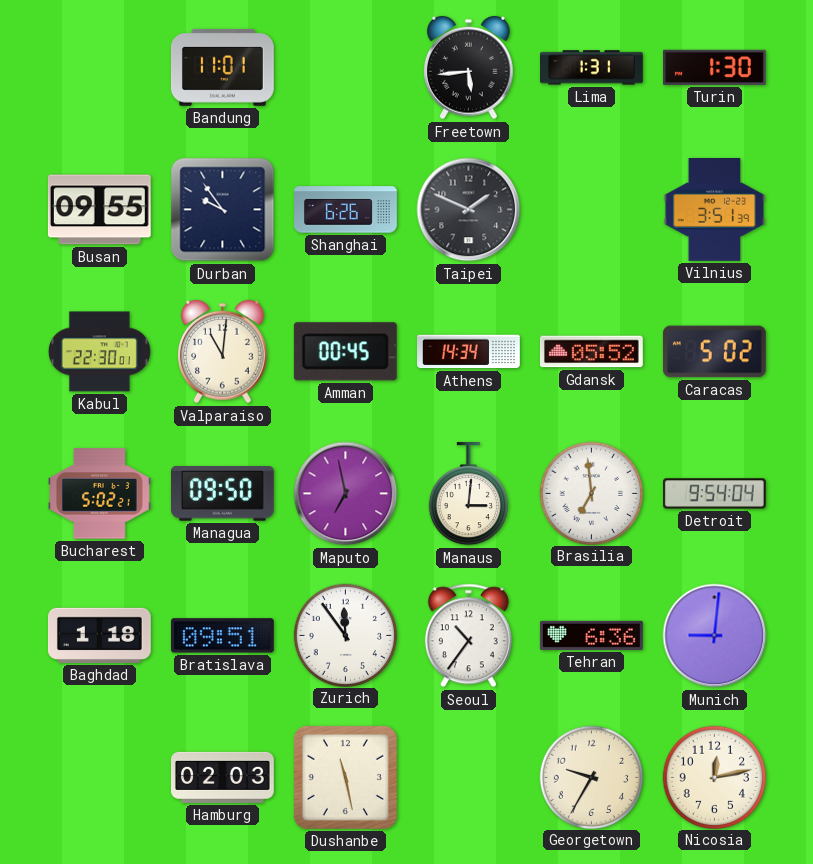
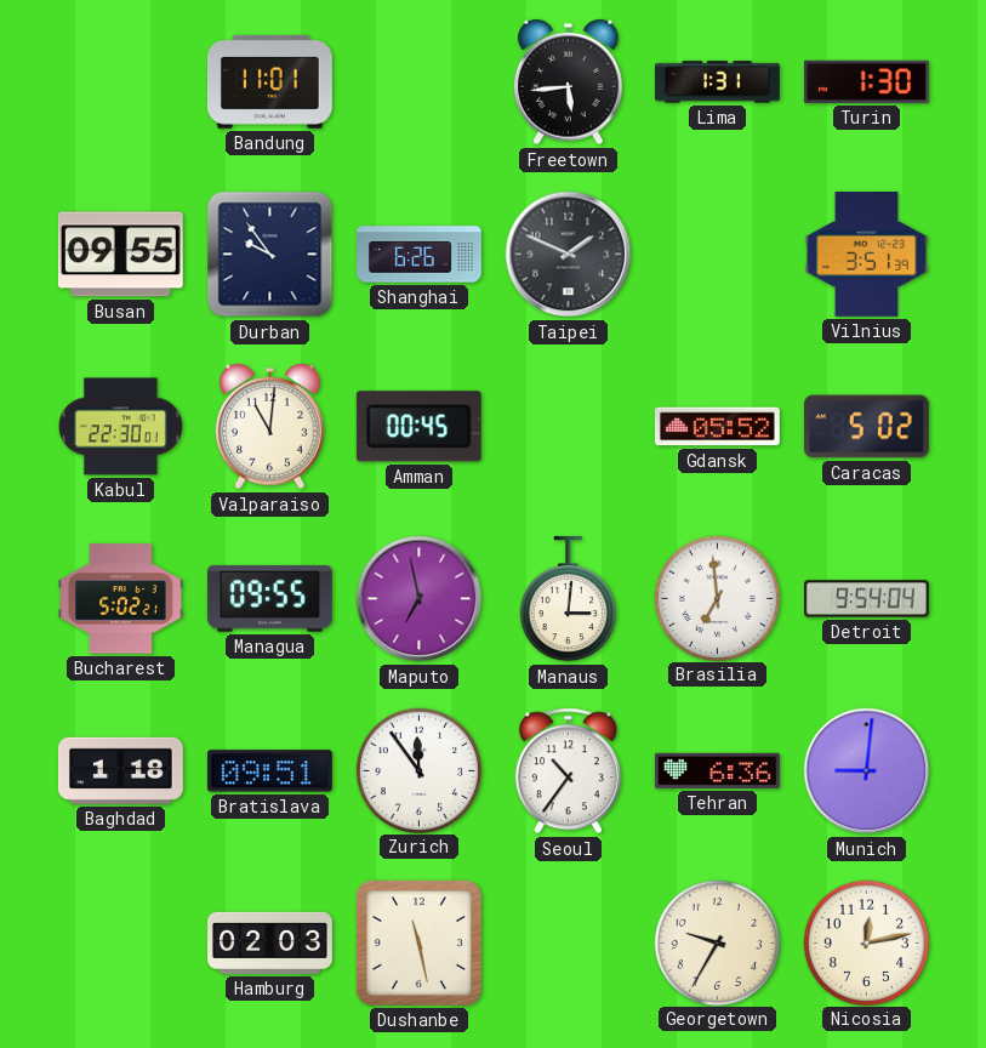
Athens: 14:34 -> none (469, 352)
Managua: 09:50 -> 09:55 (269, 599)
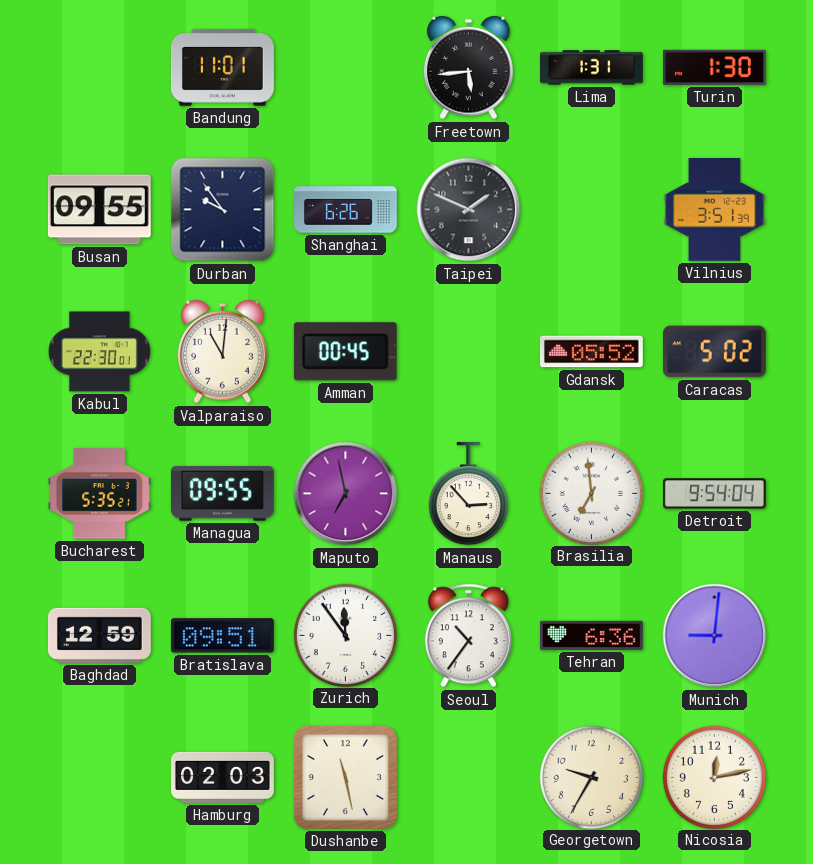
Bucharest: 5:02 -> 5:35 (100, 494)
Manaus: 3:01 -> 2:53 (468, 494)
Baghdad: 1:18 -> 12:59 (99, 635)
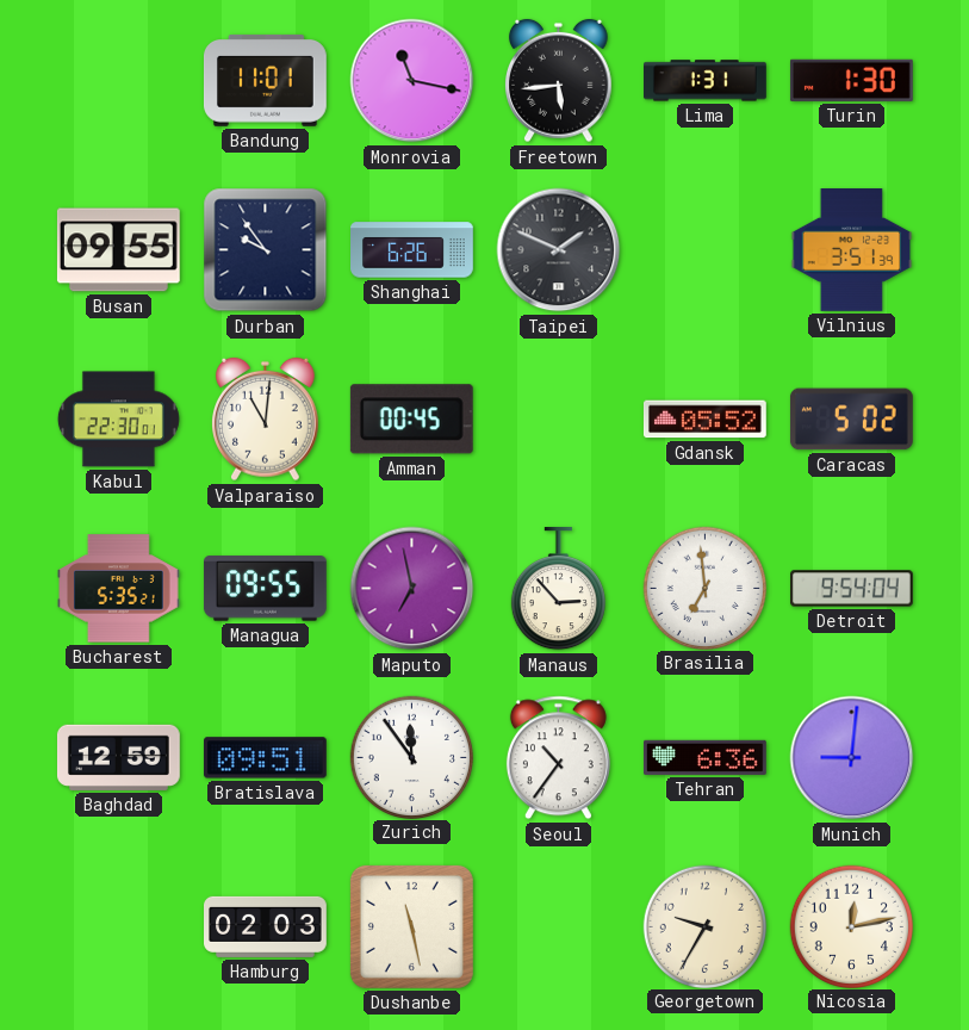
Monrovia: none -> 11:17 (412, 81)
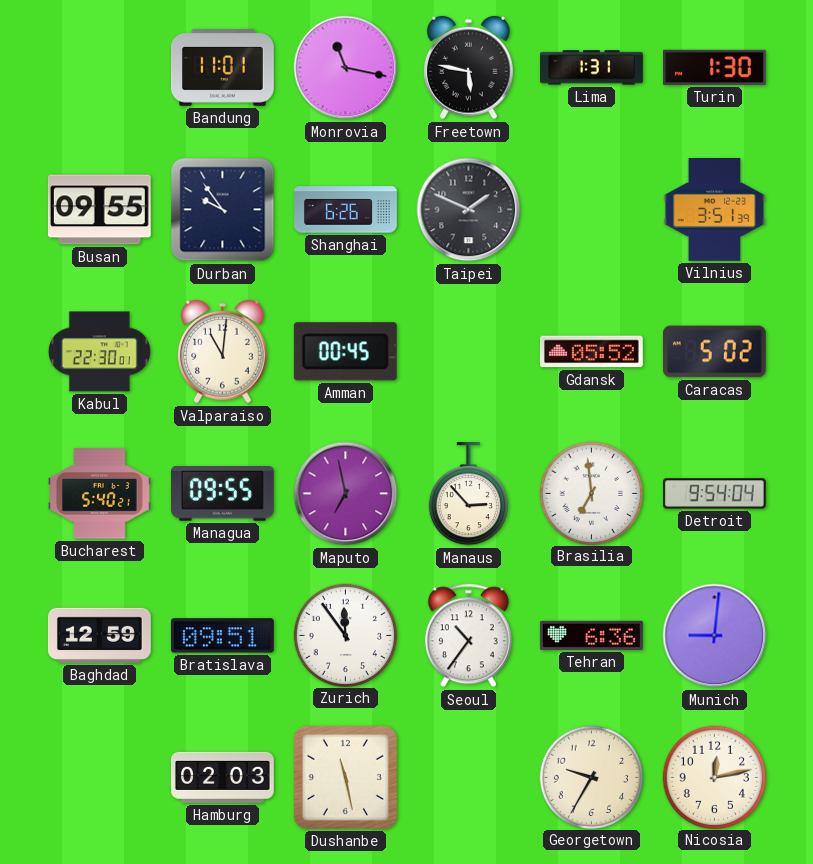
Freetown: 5:44 -> 5:47 (469, 68)
Bucharest: 5:35 -> 5:40 (100, 494)
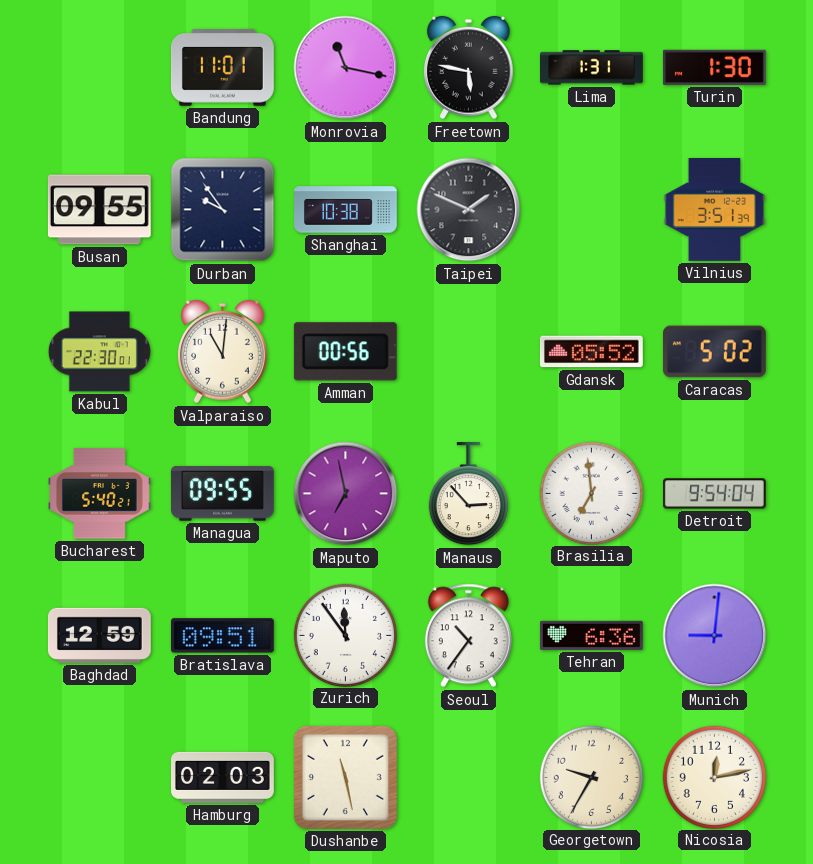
Shanghai: 6:26 -> 10:38 (346, 210)
Amman: 00:45 -> 00:56 (345, 352)
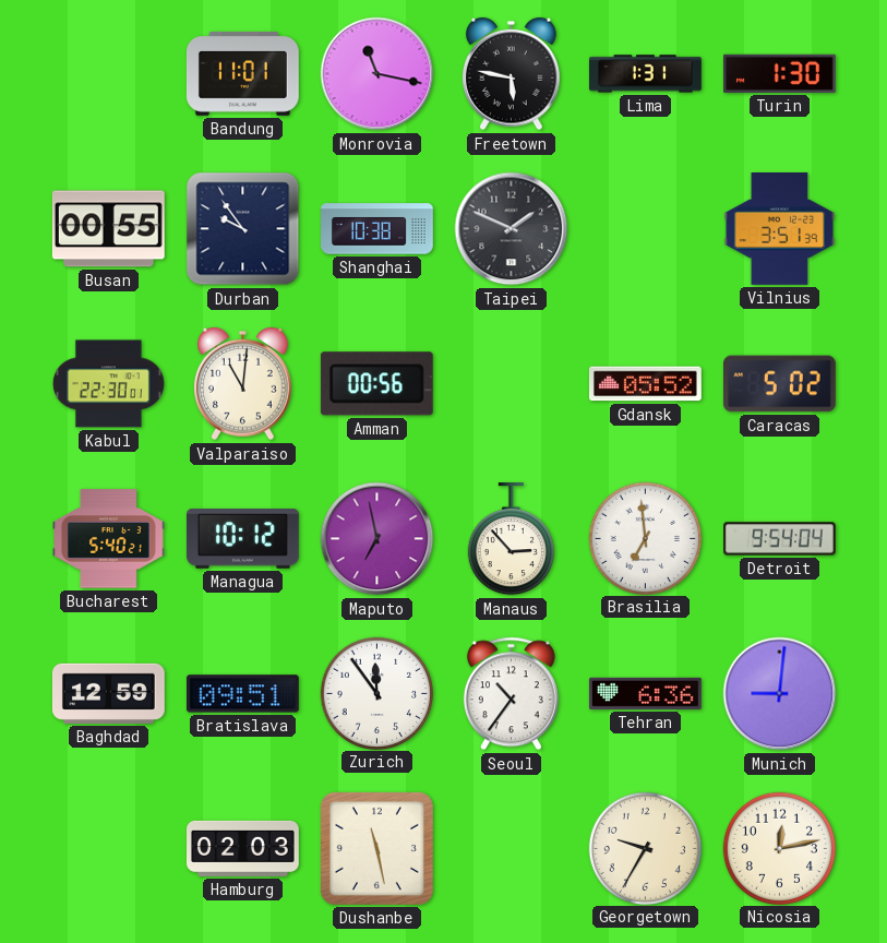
Busan: 09:55 -> 00:55 (108, 229)
Managua: 09:55 -> 10:12 (242, 539)
